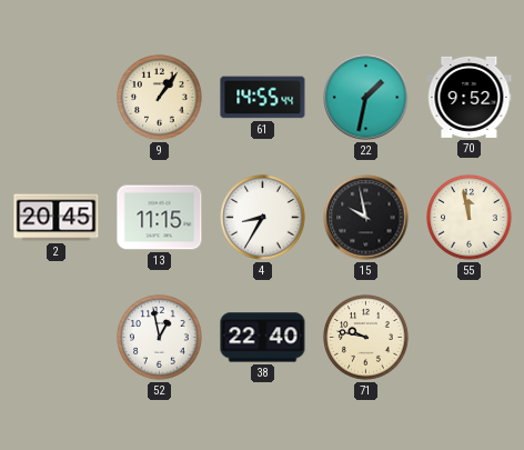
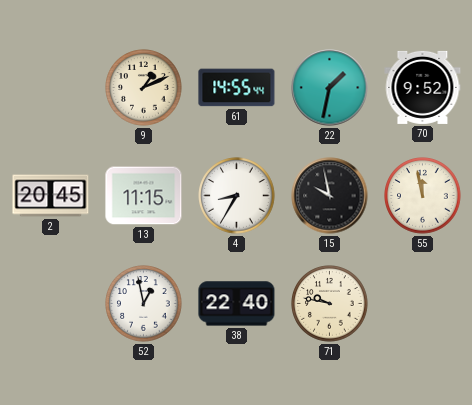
9: 1:06 -> 1:11 (144, 88)
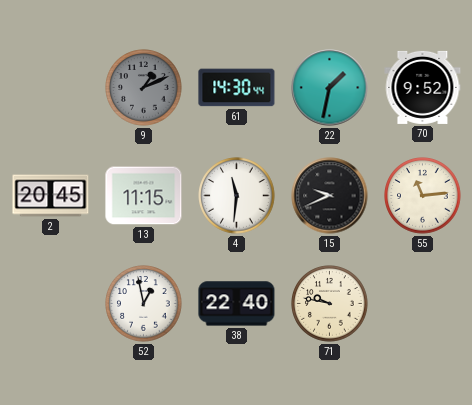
9 dial: cream -> grey (144, 88)
61: 14:55 -> 14:30 (237, 88)
4: 8:35 -> 11:31 (237, 196)
15: 9:58 -> 9:41 (330, 196)
55: 11:58 -> 11:14 (423, 196)
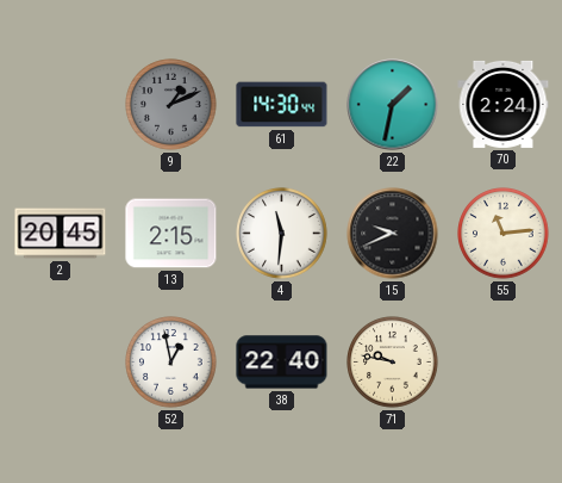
70: 9:52 -> 2:24 (504, 104)
13: 11:15 -> 2:15 (171, 234)
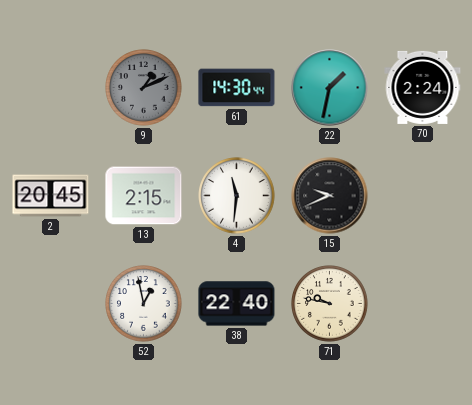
55: 11:14 -> none (504, 234)
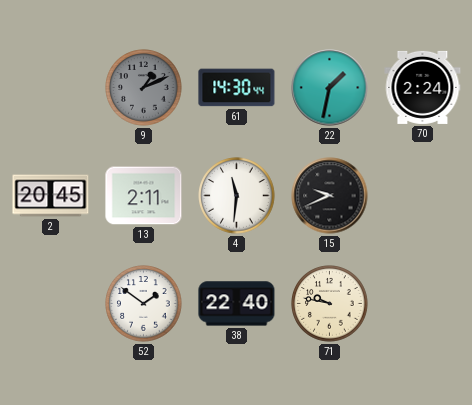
13: 2:15 -> 2:11 (144, 196)
52: 12:58 -> 1:51 (144, 304)
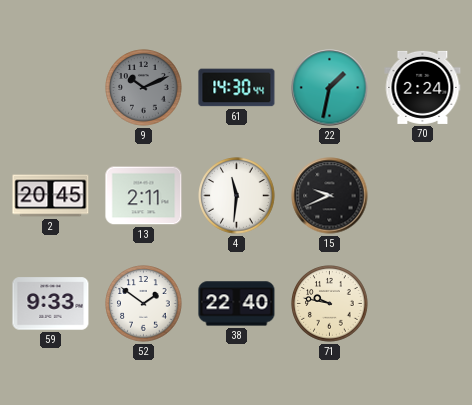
9: 1:11 -> 10:11 (144, 88)
59: none -> 9:33 (51, 304)
